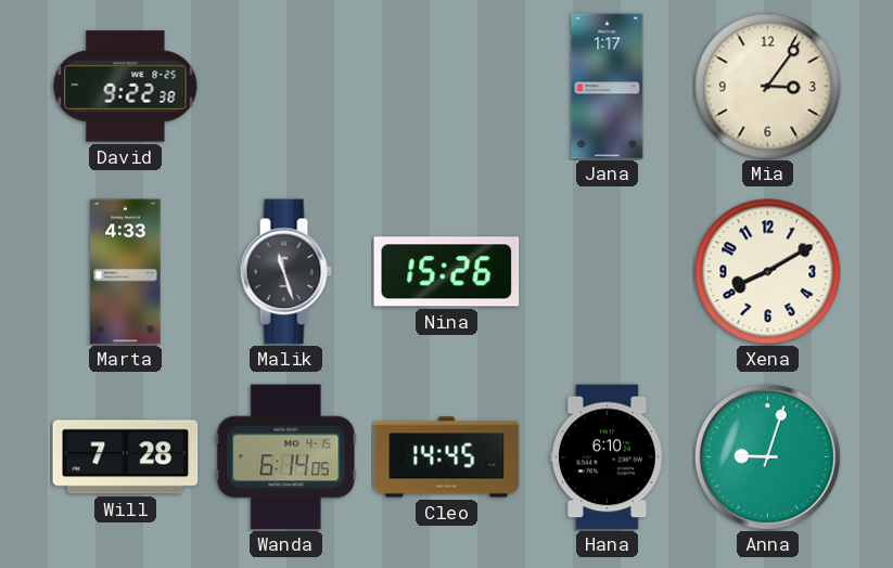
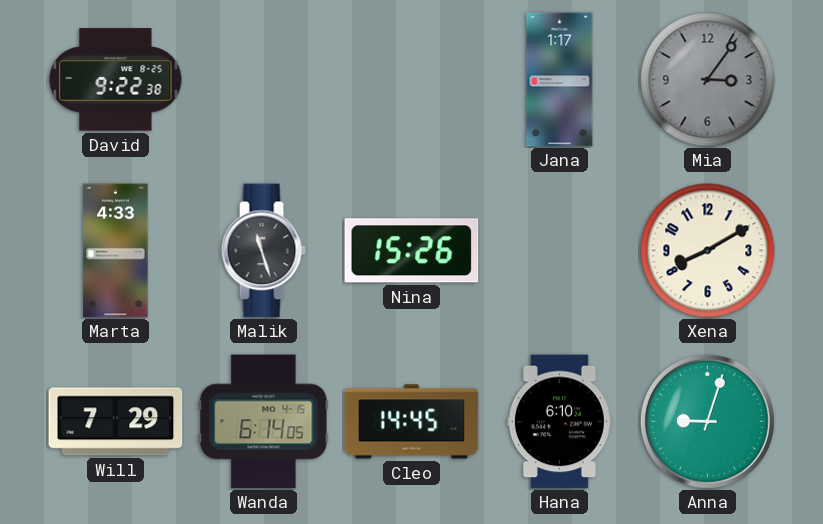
Mia dial: cream -> grey (708, 80)
Will: 7:28 -> 7:29 (116, 422)
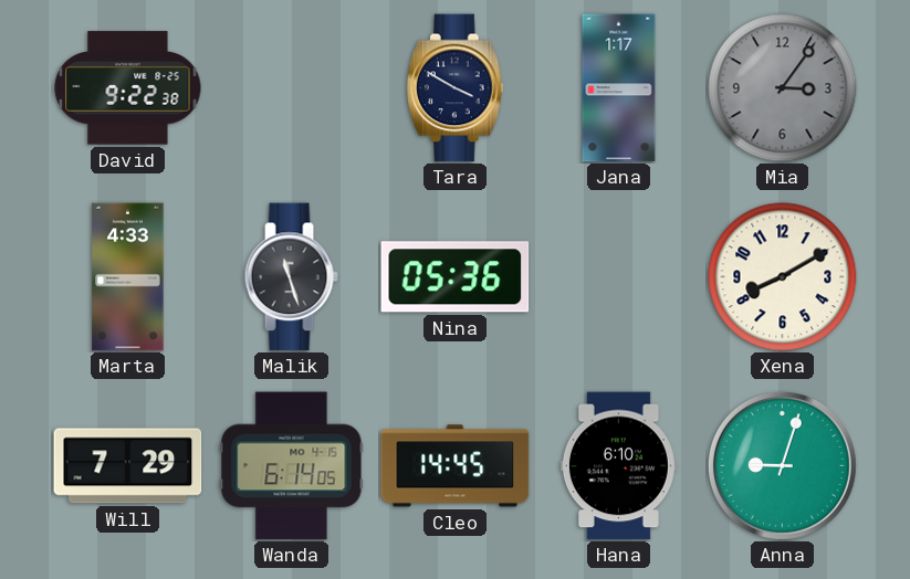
Tara: none -> 3:50 (456, 88)
Nina: 15:26 -> 05:36 (456, 277)
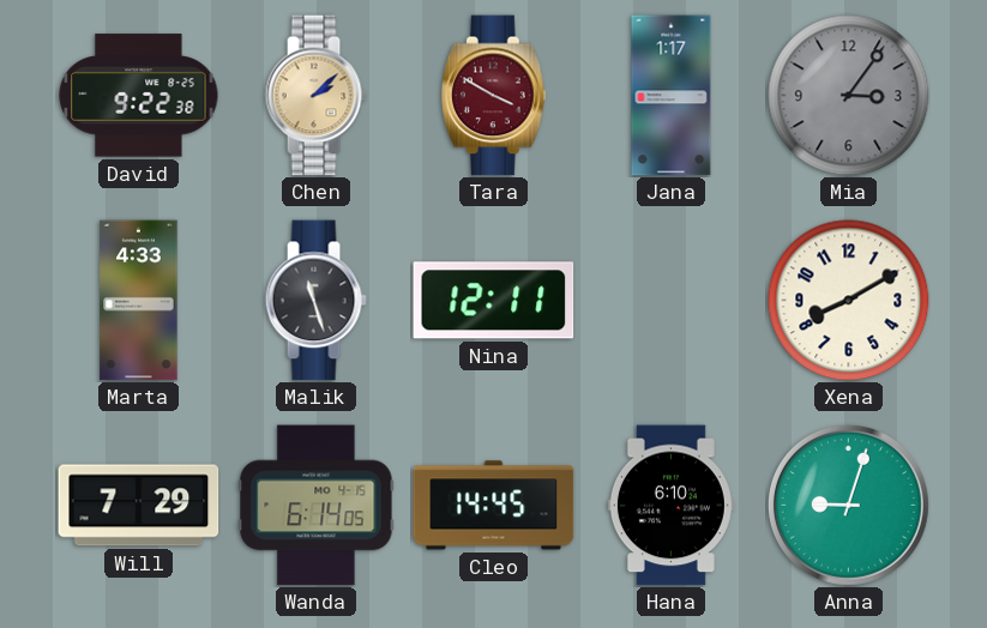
Chen: none -> 2:08 (315, 96)
Tara dial: navy -> burgundy (494, 96)
Nina: 05:36 -> 12:11 (494, 301)
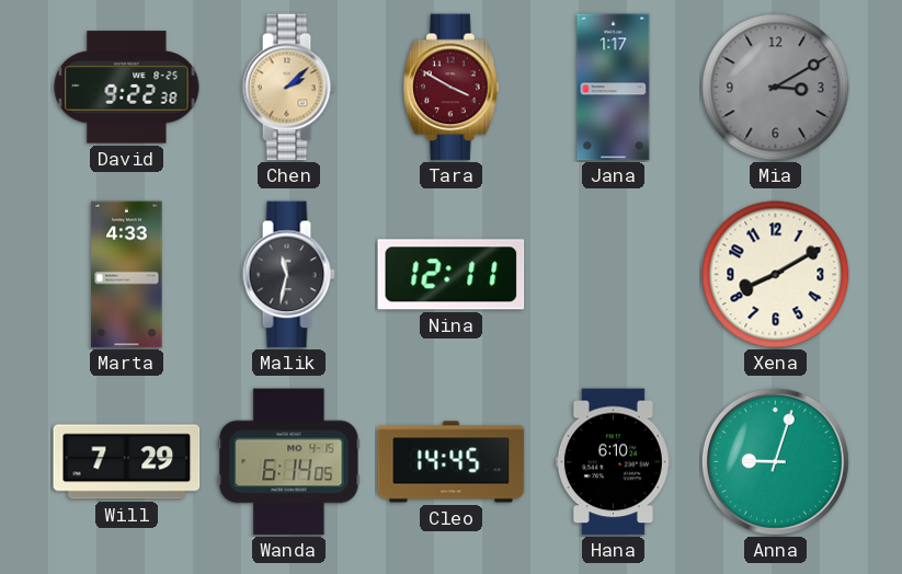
Mia: 3:06 -> 3:10 (776, 88)
Malik: 11:27 -> 11:32 (288, 275)
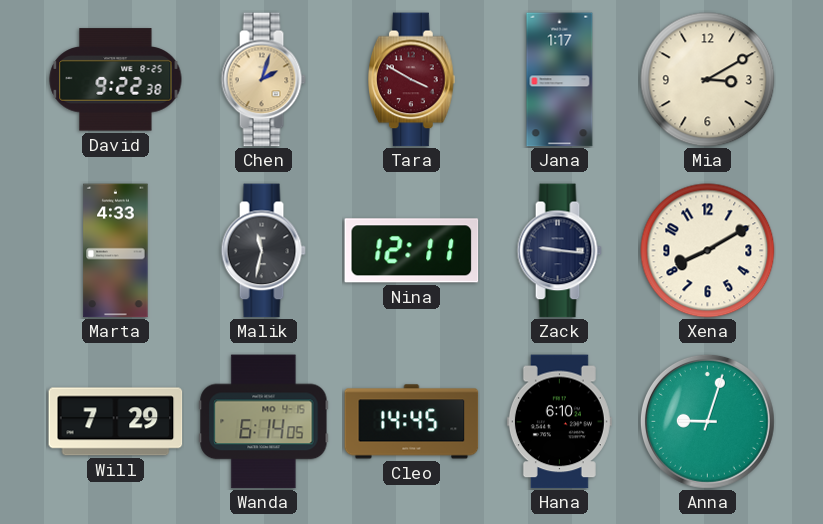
Chen: 2:08 -> 2:03 (263, 80)
Mia dial: grey -> cream (708, 80)
Zack: none -> 9:16 (559, 251)
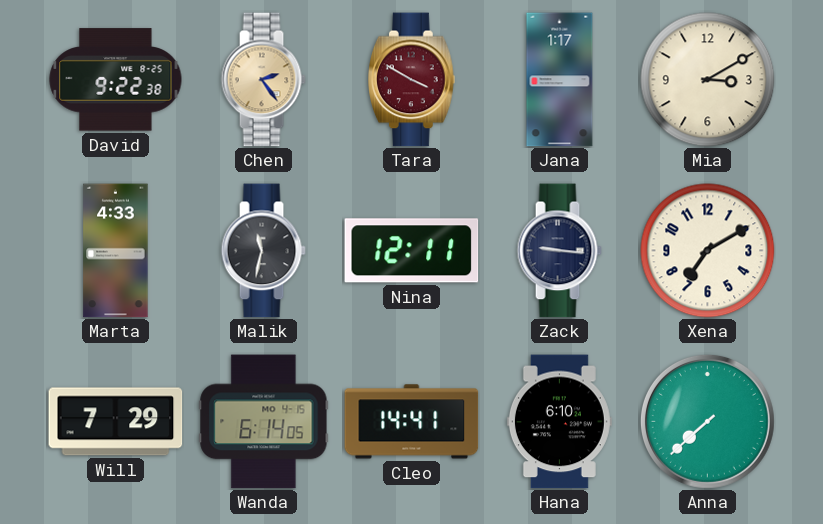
Chen: 2:03 -> 2:24 (263, 80)
Xena: 8:10 -> 7:10 (708, 251)
Cleo: 14:45 -> 14:41 (412, 422)
Anna: 9:03 -> 7:38 (707, 421)
